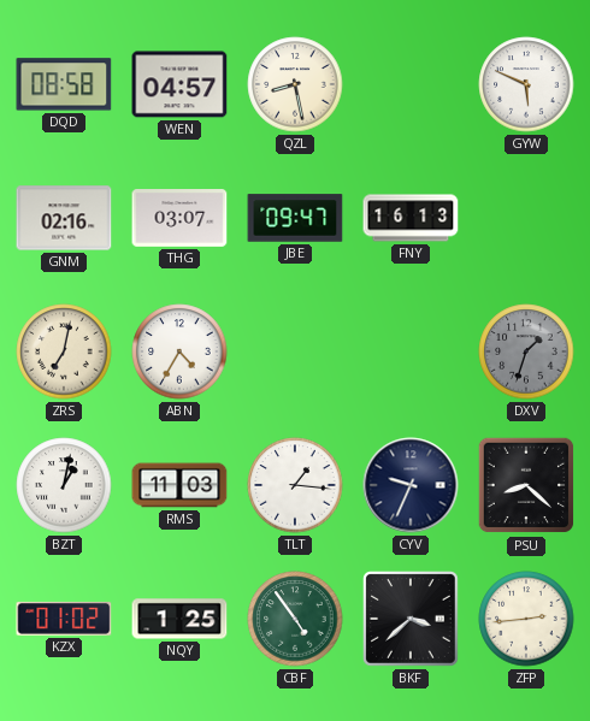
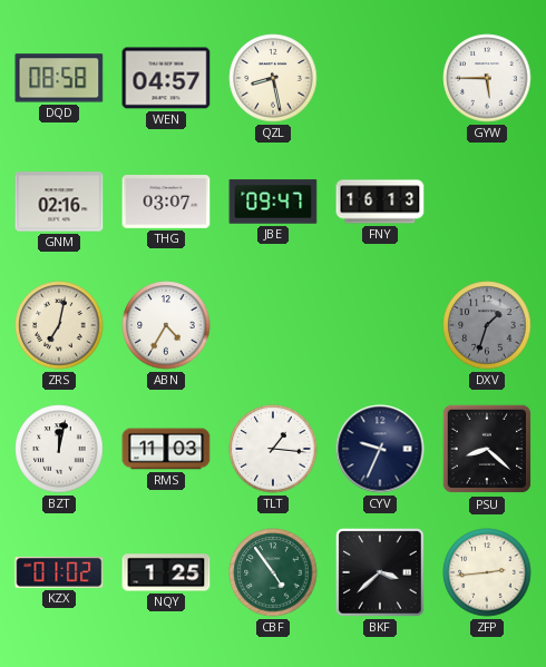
GYW: 5:49 -> 5:45 (487, 78)
BZT: 1:02 -> 12:02 (59, 449)
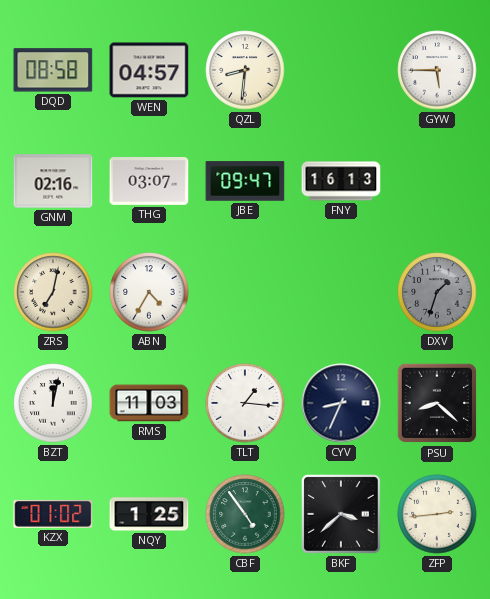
QZL: 8:28 -> 8:31 (245, 70)
CYV: 9:34 -> 8:34 (341, 403)
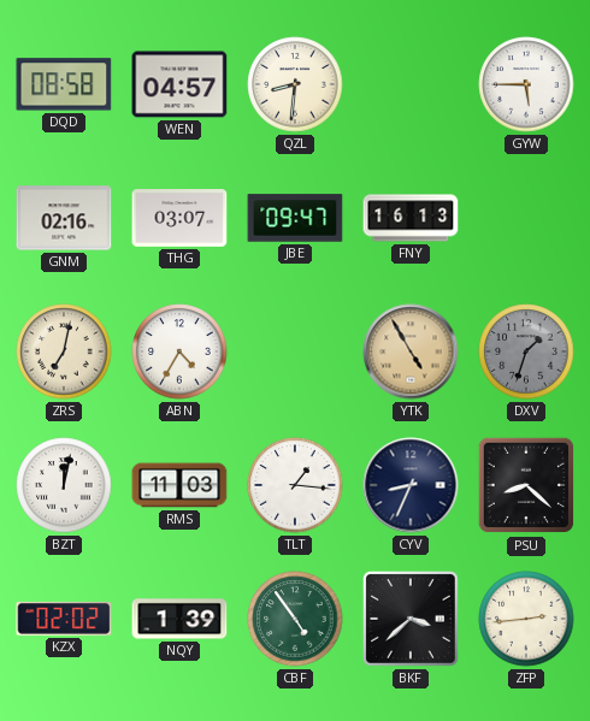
YTK: none -> 4:55 (411, 351)
KZX: 01:02 -> 02:02 (64, 619)
NQY: 1:25 -> 1:39 (179, 619)
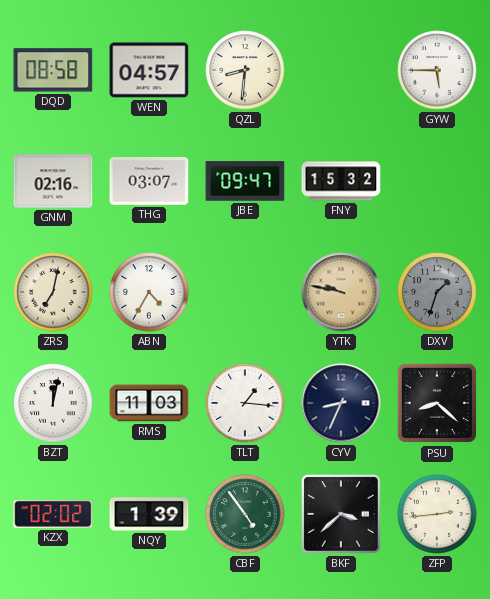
FNY: 16:13 -> 15:32 (341, 181)
YTK: 4:55 -> 9:47 (341, 292)
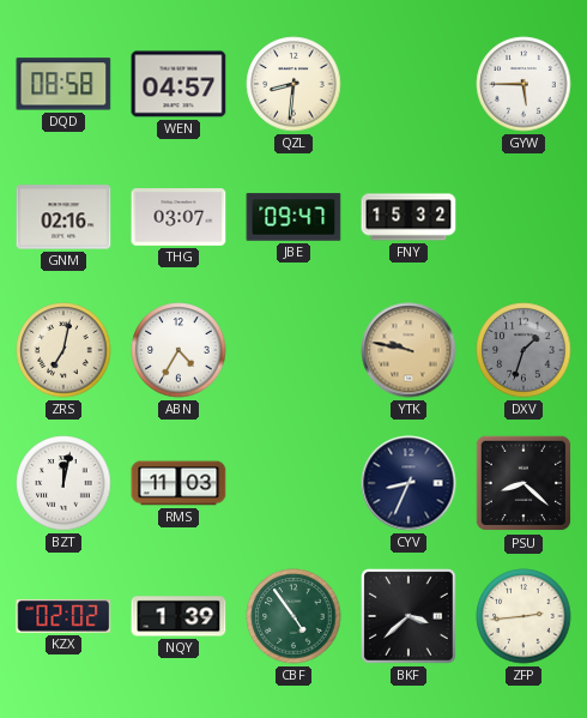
TLT: 1:16 -> none (245, 403)
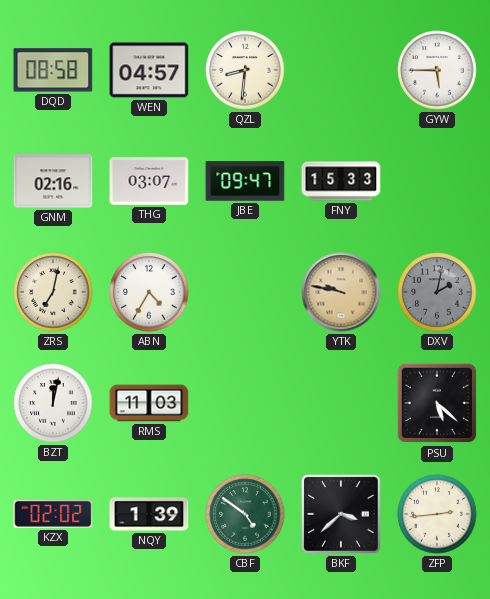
FNY: 15:32 -> 15:33 (341, 181)
DXV: 1:33 -> 2:02 (437, 292)
CYV: 8:34 -> none (409, 483)
PSU: 8:22 -> 5:22 (437, 403)
CBF: 4:54 -> 4:51 (245, 514)
